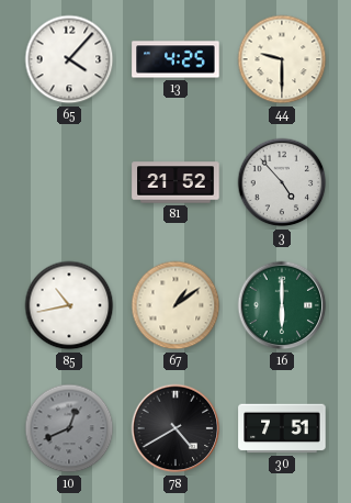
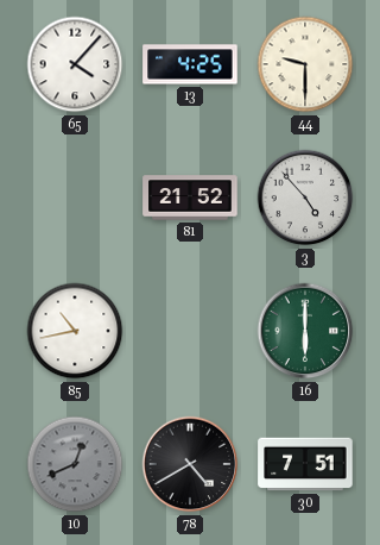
67: 1:09 -> none (175, 305)
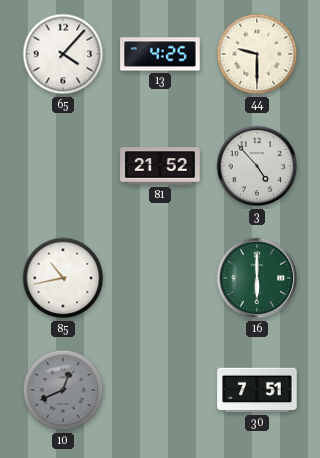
78: 4:40 -> none (190, 464)
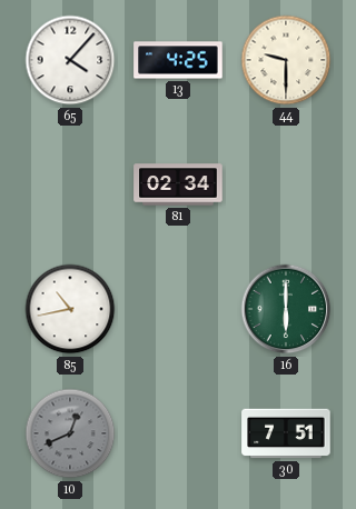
81: 21:52 -> 02:34 (178, 184)
3: 4:53 -> none (257, 166)
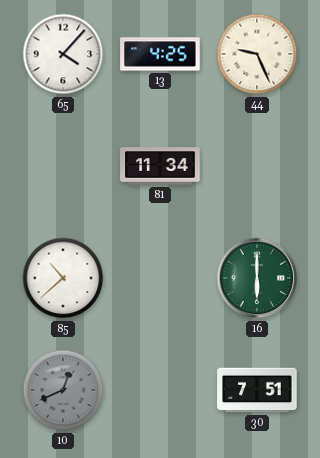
44: 9:30 -> 9:26 (257, 54)
81: 02:34 -> 11:34 (160, 166)
85: 10:43 -> 10:38 (63, 278)
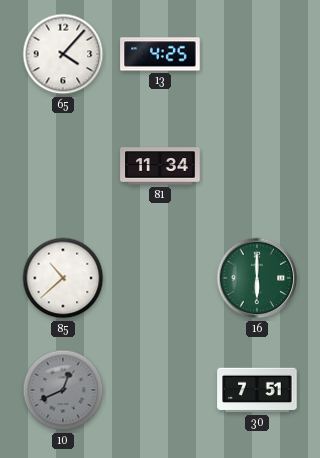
44: 9:26 -> none (257, 54)
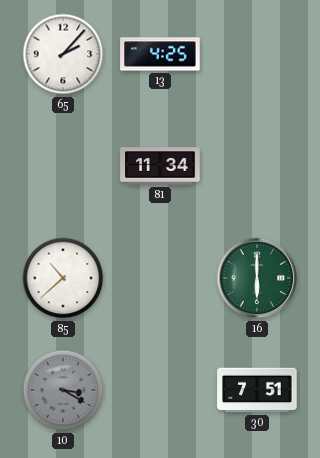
65: 4:07 -> 2:07 (63, 54)
10: 12:41 -> 3:20 (63, 390)
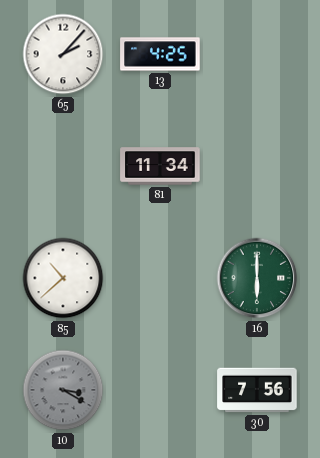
30: 7:51 -> 7:56 (257, 390)
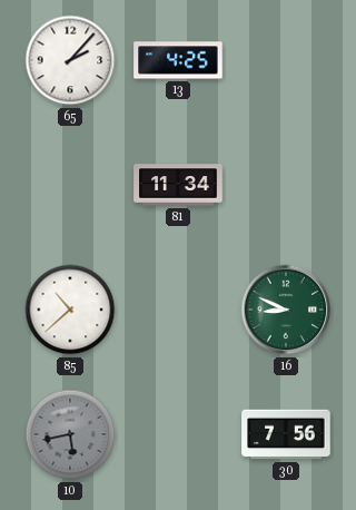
16: 6:00 -> 8:49 (286, 310)
10: 3:20 -> 5:43 (70, 434)
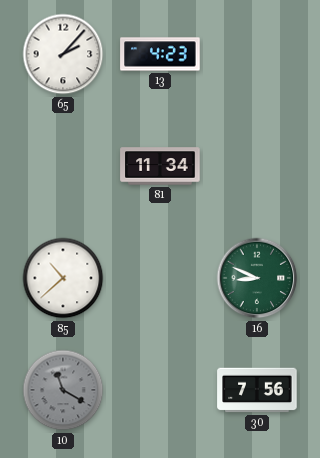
13: 4:25 -> 4:23 (160, 54)
10: 5:43 -> 11:20 (63, 390)
